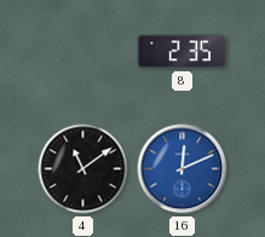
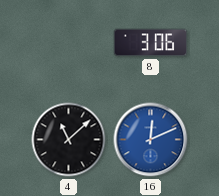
8: 2:35 -> 3:06 (151, 43)
4: 11:09 -> 11:08 (69, 140)
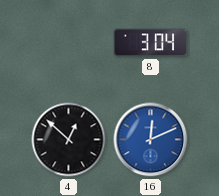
8: 3:06 -> 3:04 (151, 43)
4: 11:08 -> 12:52 (69, 140)
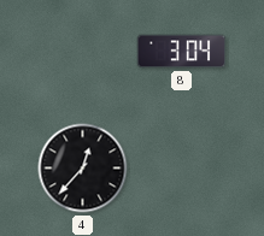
4: 12:52 -> 12:37 (83, 169)
16: 12:11 -> none (151, 140)
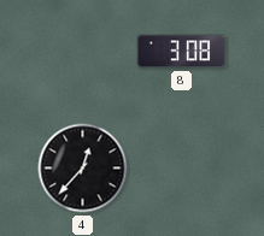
8: 3:04 -> 3:08 (182, 52)
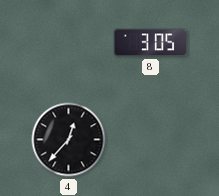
8: 3:08 -> 3:05 (151, 43)
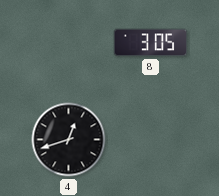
4: 12:37 -> 12:42 (69, 140)
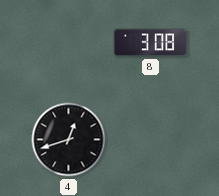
8: 3:05 -> 3:08 (151, 43)
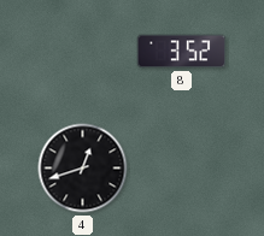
8: 3:08 -> 3:52 (182, 52)
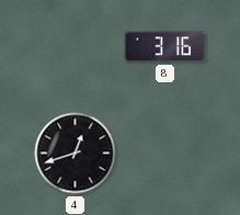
8: 3:52 -> 3:16 (165, 47)
